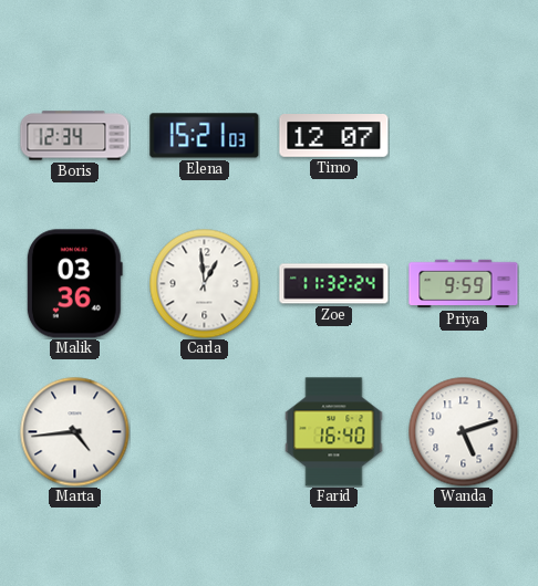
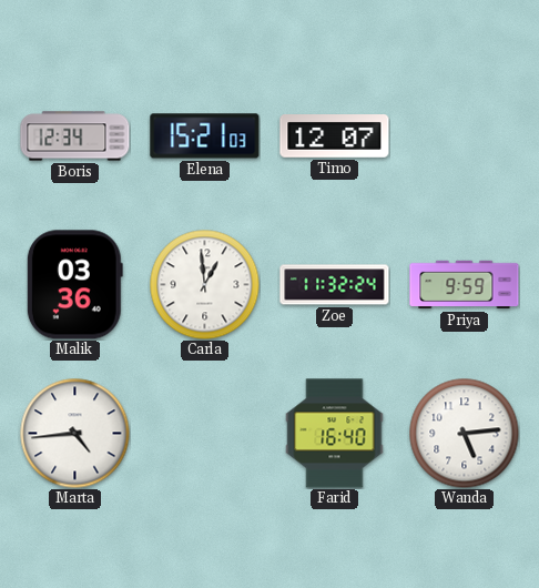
Wanda: 5:12 -> 5:14 (465, 434)
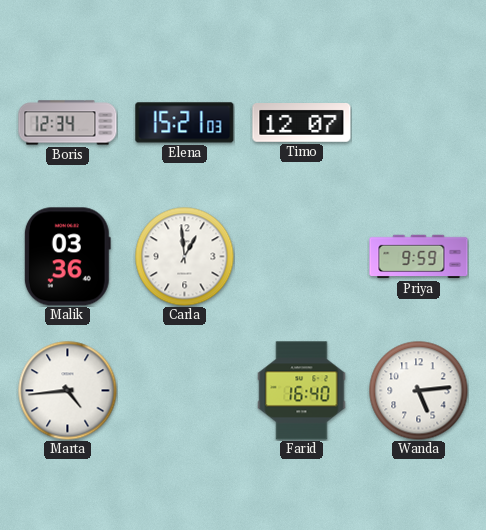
Zoe: 11:32 -> none (335, 285)
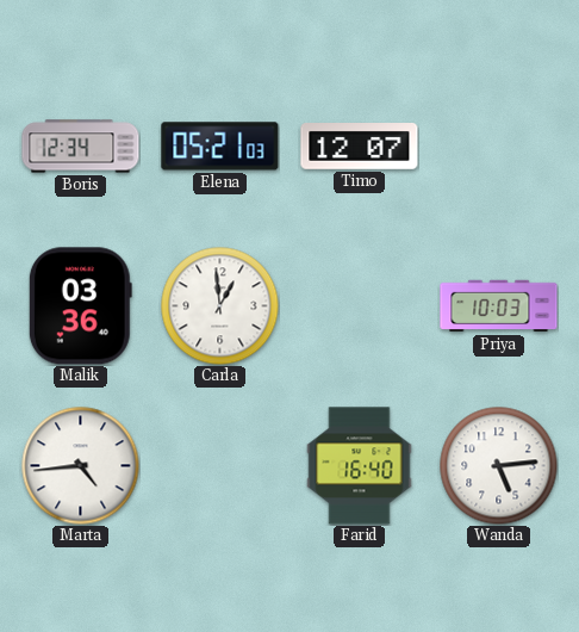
Elena: 15:21 -> 05:21 (220, 147)
Priya: 9:59 -> 10:03 (499, 306)
